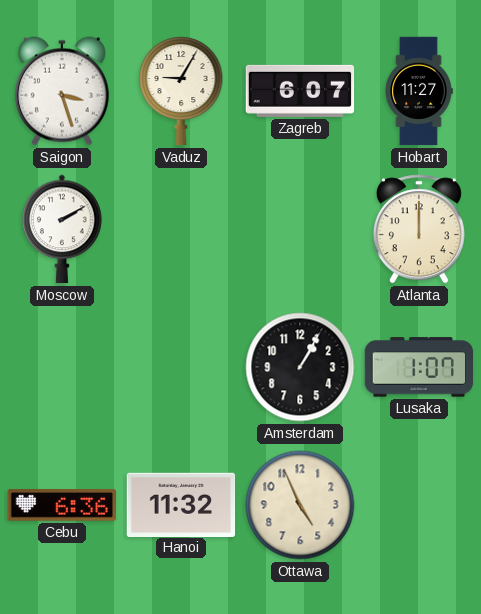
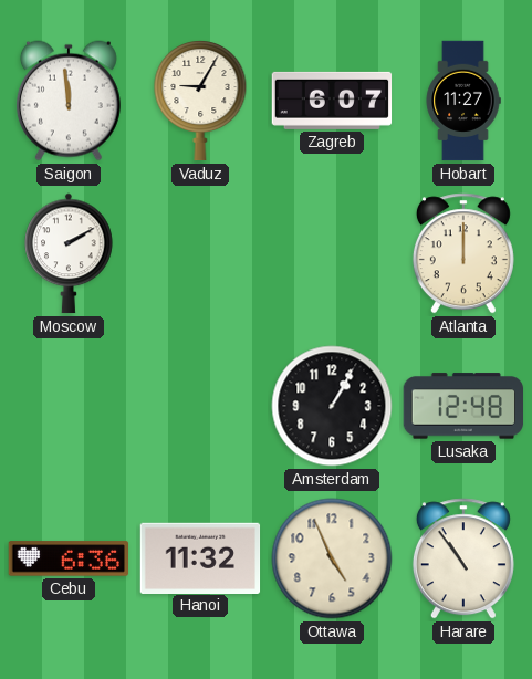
Saigon: 3:27 -> 11:59 (69, 101)
Lusaka: 1:07 -> 12:48 (463, 406)
Harare: none -> 10:54 (463, 558)
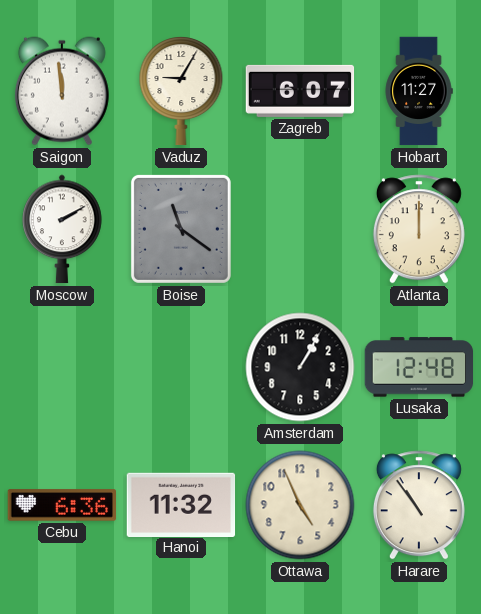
Boise: none -> 11:21 (181, 229)
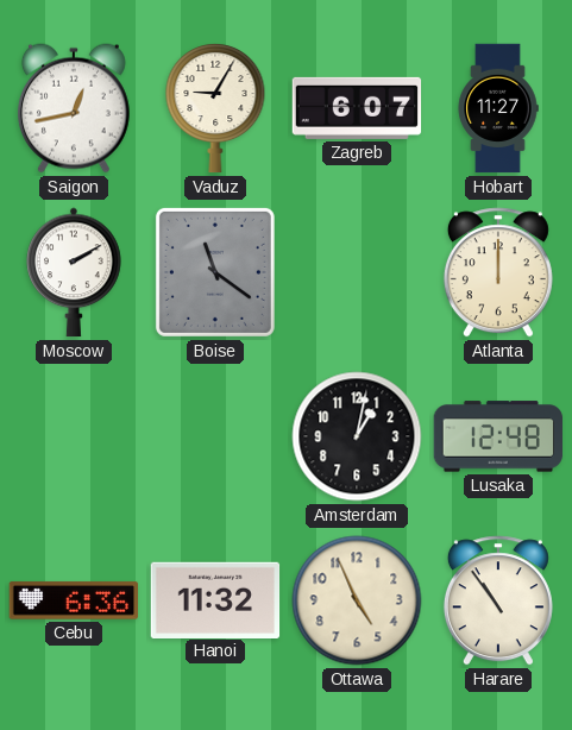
Saigon: 11:59 -> 12:43 (74, 108)
Amsterdam: 1:05 -> 1:02 (357, 436)
